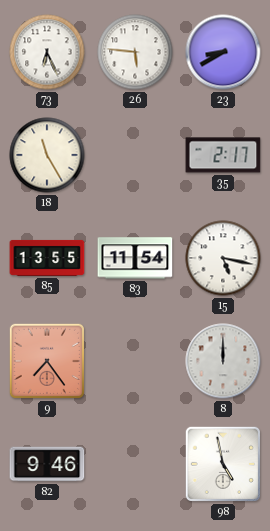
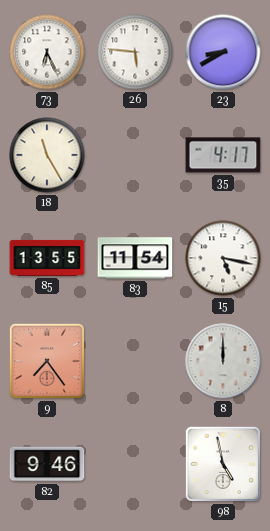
35: 2:17 -> 4:17 (223, 155)
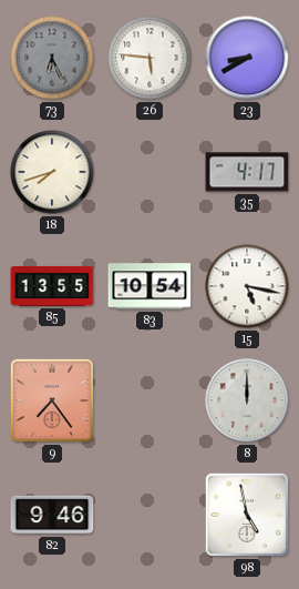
73 dial: white -> grey (52, 58)
18: 11:25 -> 7:42 (52, 172)
83: 11:54 -> 10:54 (149, 286)
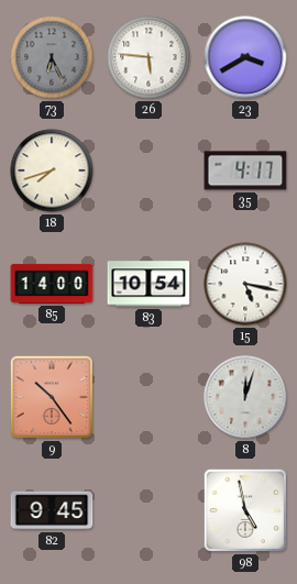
23: 8:40 -> 3:40 (245, 57)
85: 13:55 -> 14:00 (52, 284)
9: 7:24 -> 10:24 (52, 397)
8: 12:00 -> 12:03 (245, 397)
82: 9:46 -> 9:45 (52, 510)
